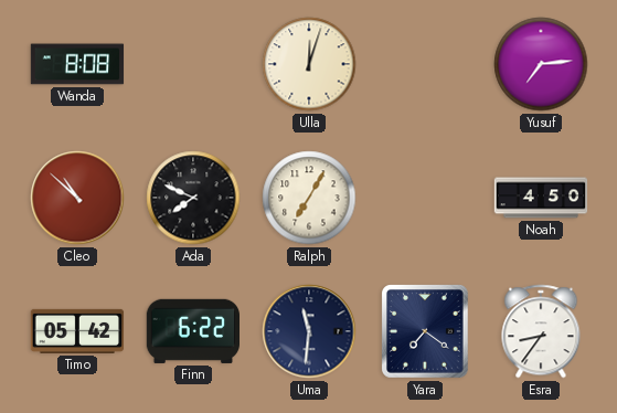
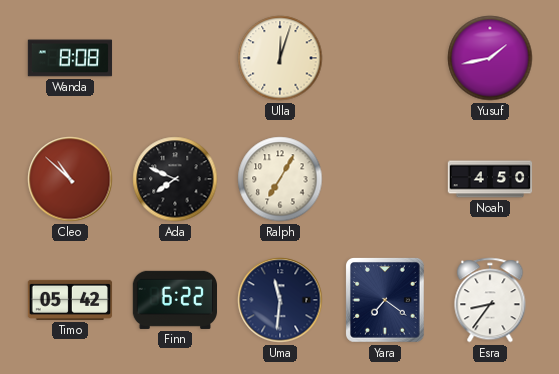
Yusuf: 7:14 -> 1:43 (490, 58)
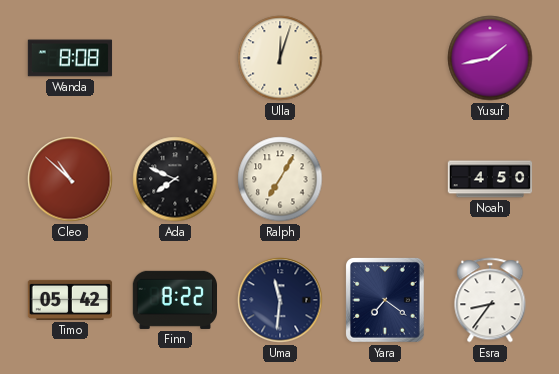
Finn: 6:22 -> 8:22 (174, 300)
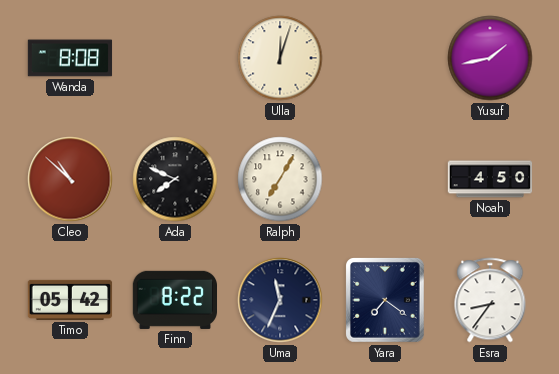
Uma: 11:31 -> 11:34 (280, 300)
